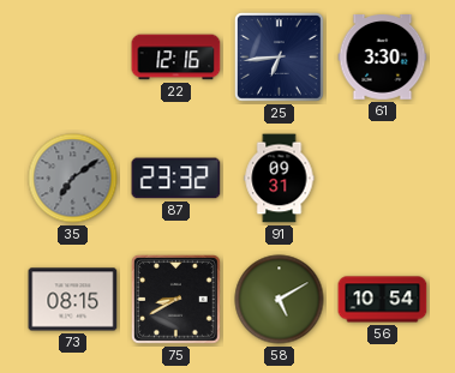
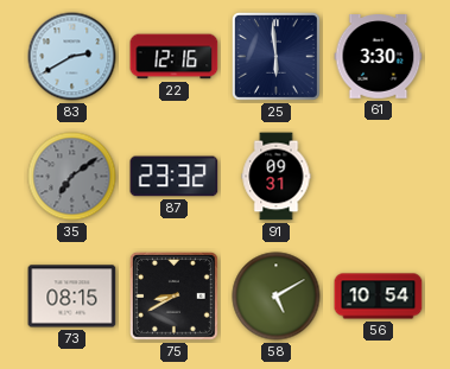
83: none -> 2:40 (72, 57)
25: 6:44 -> 5:59 (275, 56)
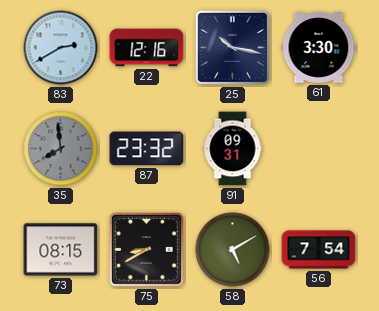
25: 5:59 -> 10:17 (232, 47)
35: 7:09 -> 7:59 (61, 149)
56: 10:54 -> 7:54 (319, 250)
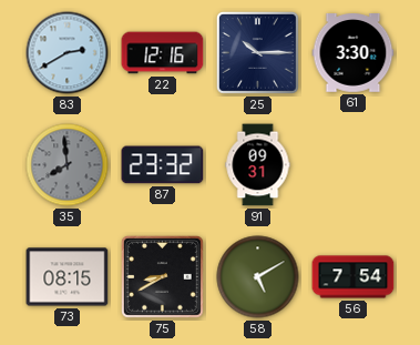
25: 10:17 -> 10:15 (257, 52)
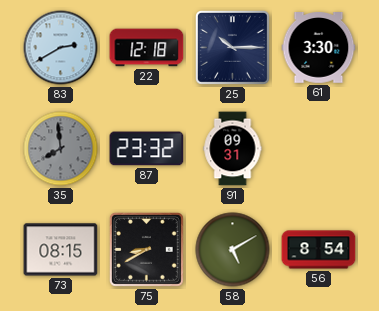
22: 12:16 -> 12:18 (147, 48)
56: 7:54 -> 8:54 (319, 250)
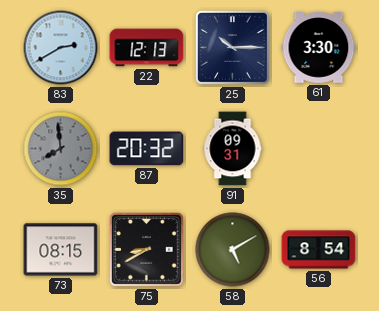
22: 12:18 -> 12:13 (147, 48)
87: 23:32 -> 20:32 (147, 149)
